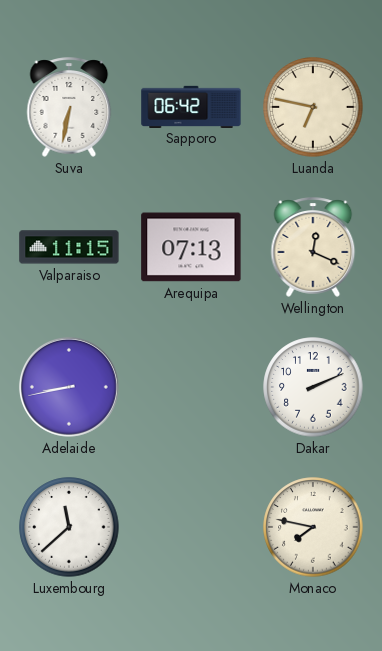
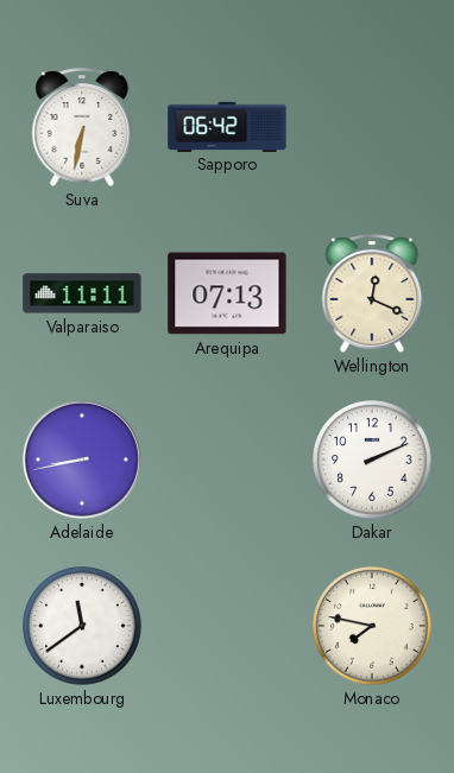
Luanda: 6:47 -> none (313, 107)
Valparaiso: 11:15 -> 11:11 (82, 293)
Luxembourg: 11:38 -> 11:39 (82, 626)
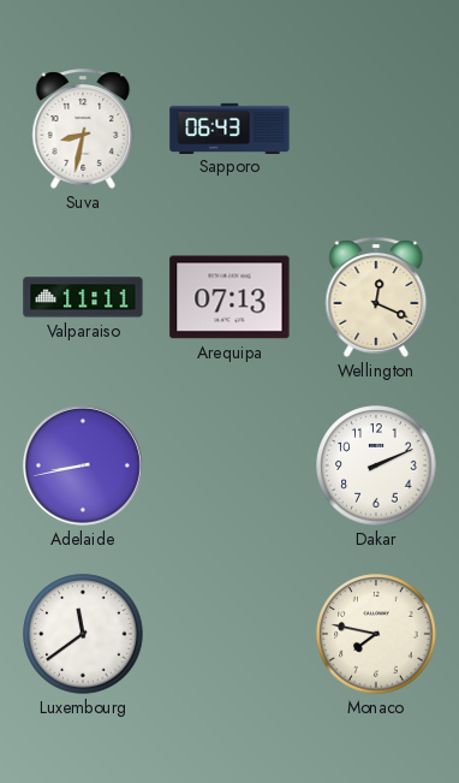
Suva: 6:32 -> 8:32 (83, 129)
Sapporo: 06:42 -> 06:43 (229, 127)
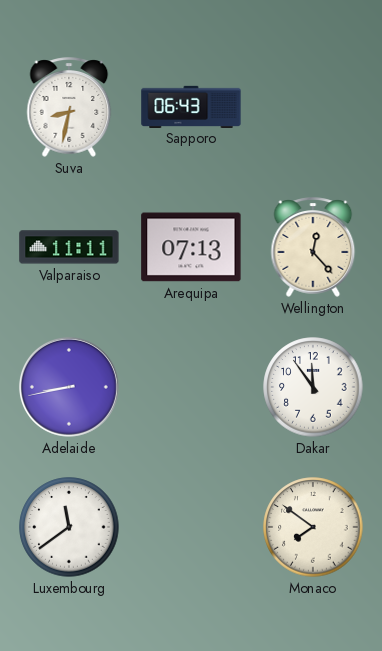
Wellington: 12:19 -> 12:23 (313, 247)
Dakar: 2:11 -> 11:54 (313, 387)
Monaco: 7:47 -> 7:51 (313, 527)
